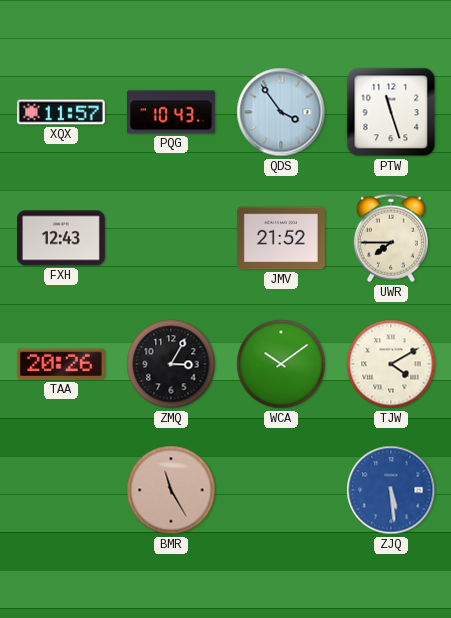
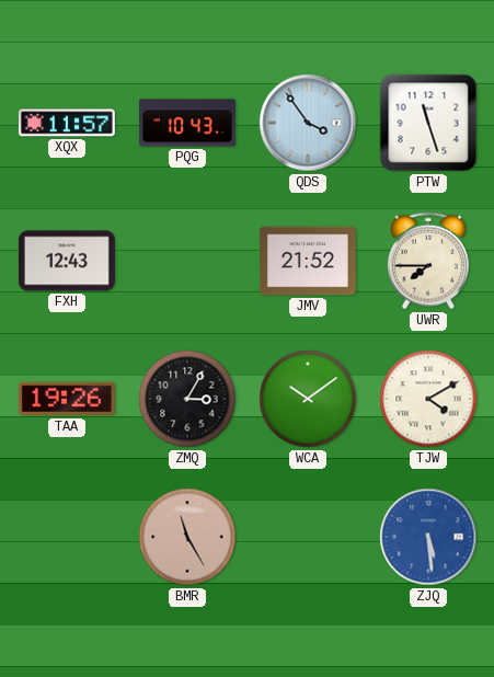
TAA: 20:26 -> 19:26 (67, 399)
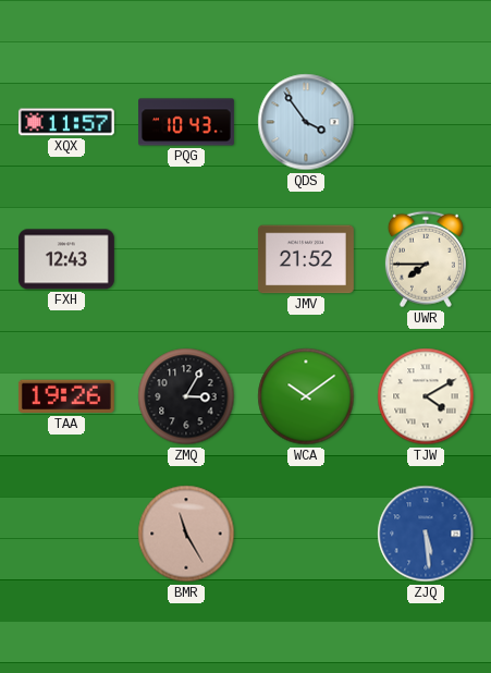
PTW: 11:27 -> none (428, 123)
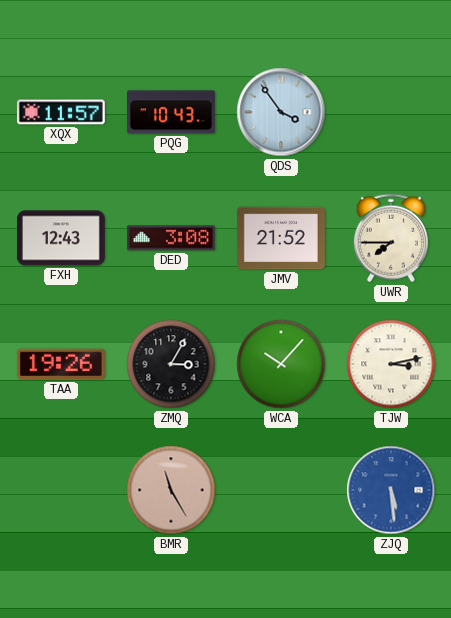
DED: none -> 3:08 (171, 238)
WCA: 10:09 -> 10:07 (281, 364)
TJW: 4:10 -> 3:13 (391, 364)
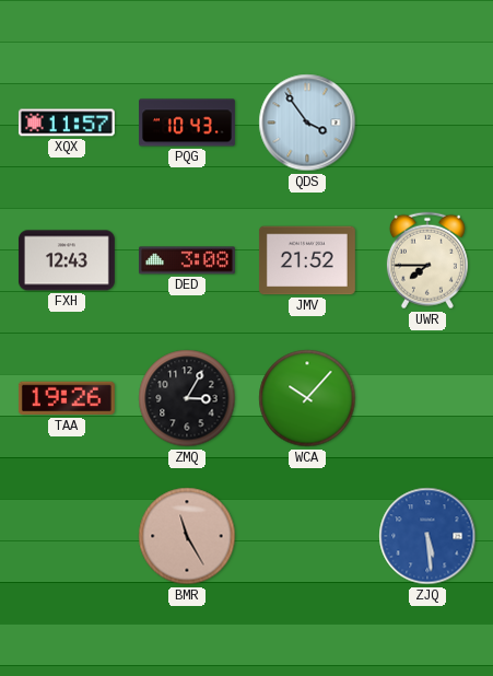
TJW: 3:13 -> none (391, 364)
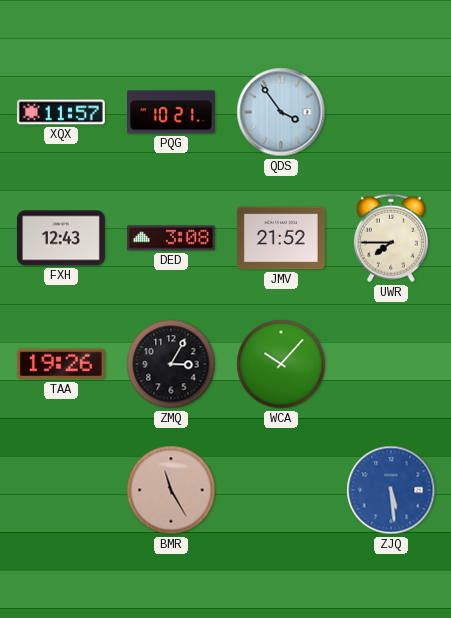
PQG: 10:43 -> 10:21 (172, 112)
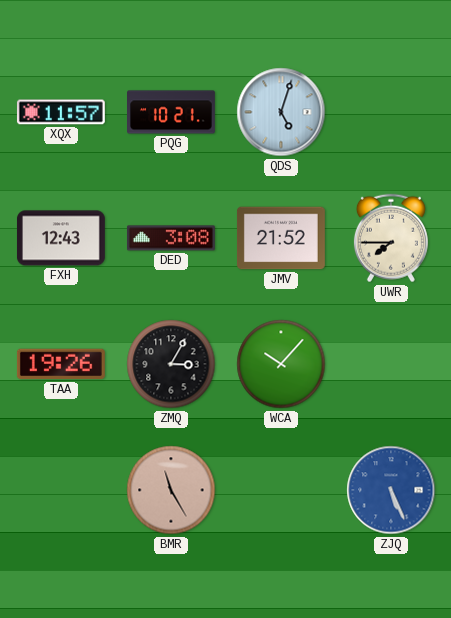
QDS: 3:54 -> 5:03 (281, 112)
ZJQ: 5:29 -> 5:26 (391, 490)
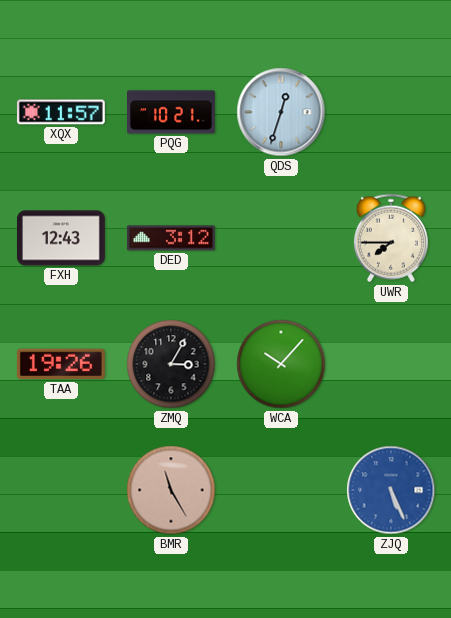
QDS: 5:03 -> 12:33 (281, 112)
DED: 3:08 -> 3:12 (171, 238)
JMV: 21:52 -> none (281, 238)
